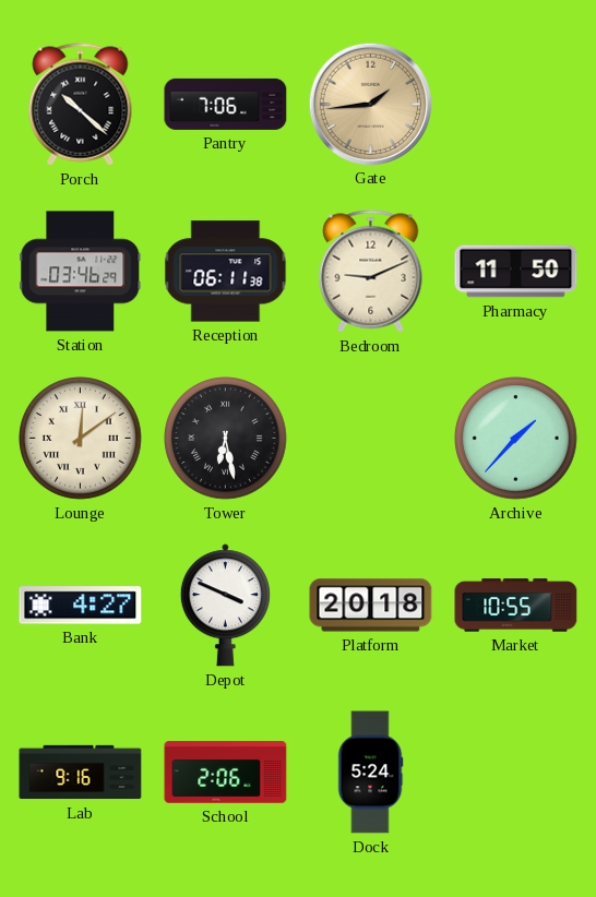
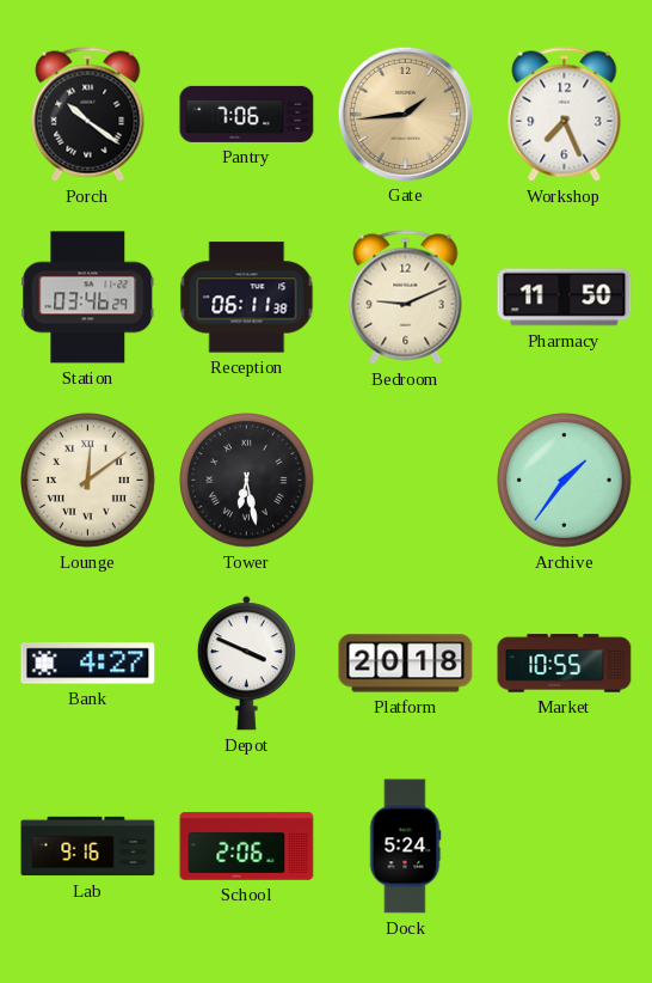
Porch: 10:22 -> 10:21 (88, 115)
Workshop: none -> 7:26 (565, 115)
Archive: 1:37 -> 1:36 (565, 481)
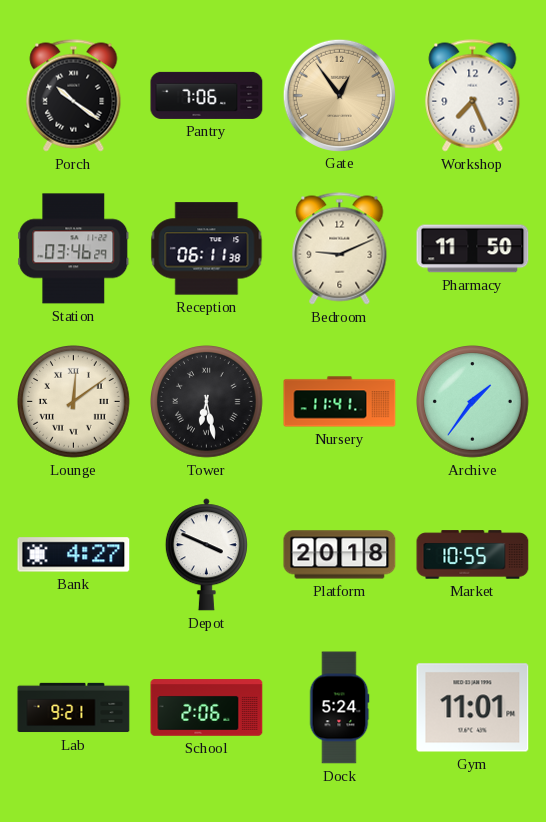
Gate: 1:44 -> 12:54 (339, 95)
Nursery: none -> 11:41 (340, 402)
Lab: 9:16 -> 9:21 (74, 708)
Gym: none -> 11:01 (473, 708)
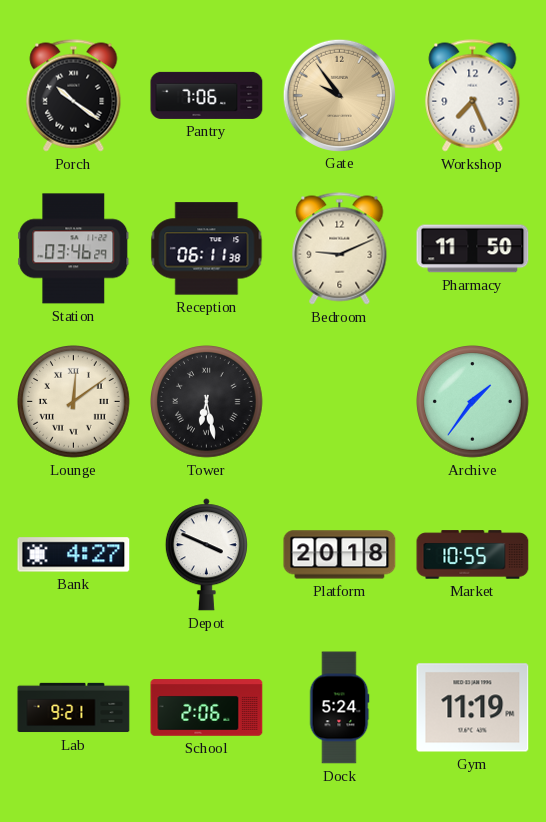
Gate: 12:54 -> 9:54 (339, 95)
Nursery: 11:41 -> none (340, 402)
Gym: 11:01 -> 11:19 (473, 708)
